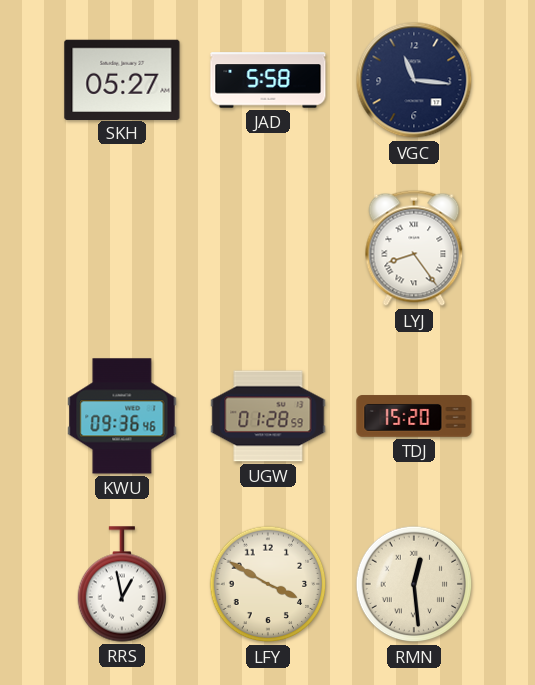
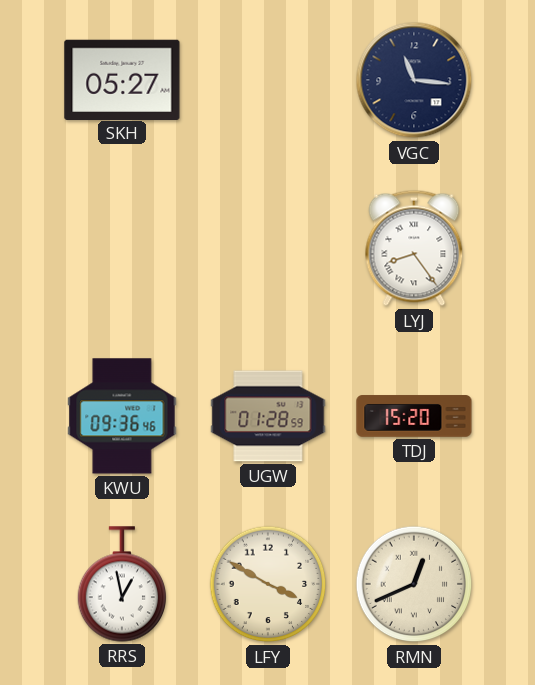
JAD: 5:58 -> none (268, 80)
RMN: 12:29 -> 12:41 (414, 584)
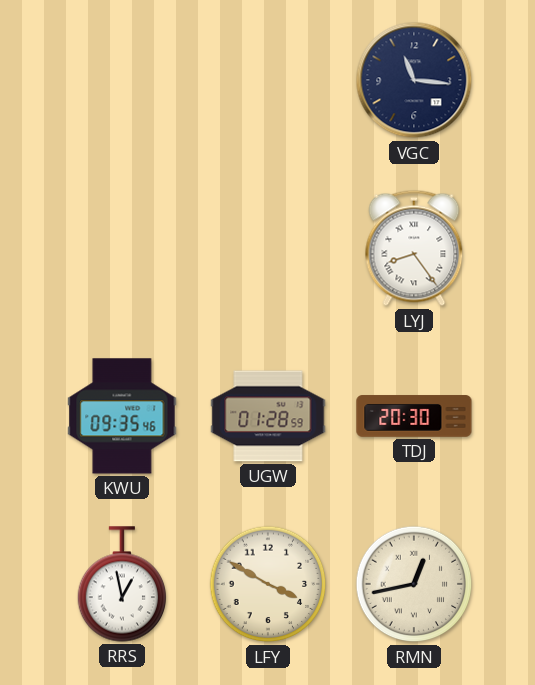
SKH: 05:27 -> none (122, 79)
KWU: 09:36 -> 09:35 (122, 416)
TDJ: 15:20 -> 20:30 (414, 416)
RMN: 12:41 -> 12:43 (414, 584)
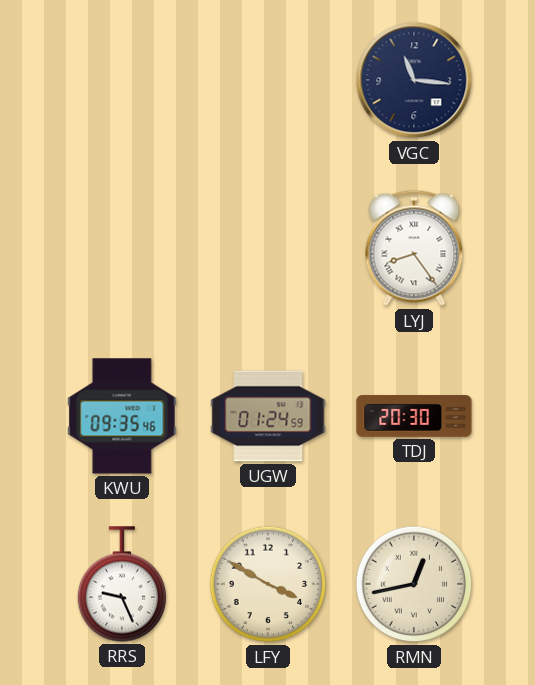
UGW: 01:28 -> 01:24 (268, 416)
RRS: 12:58 -> 9:26 (122, 584)
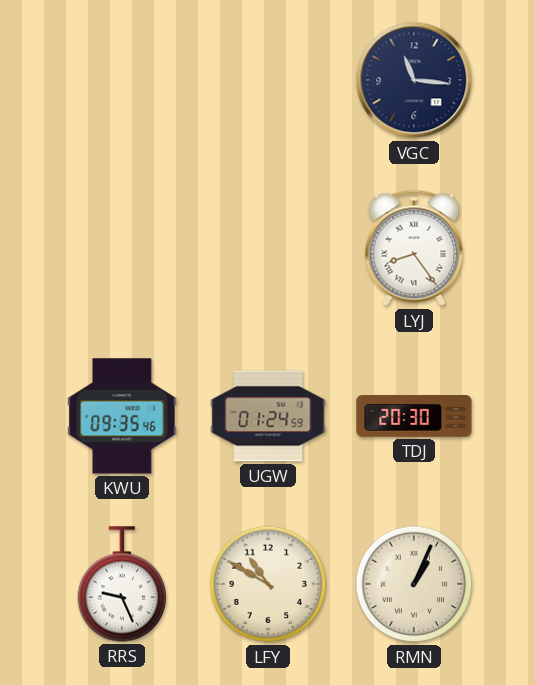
LFY: 3:50 -> 10:50 (268, 584)
RMN: 12:43 -> 1:04 (414, 584)
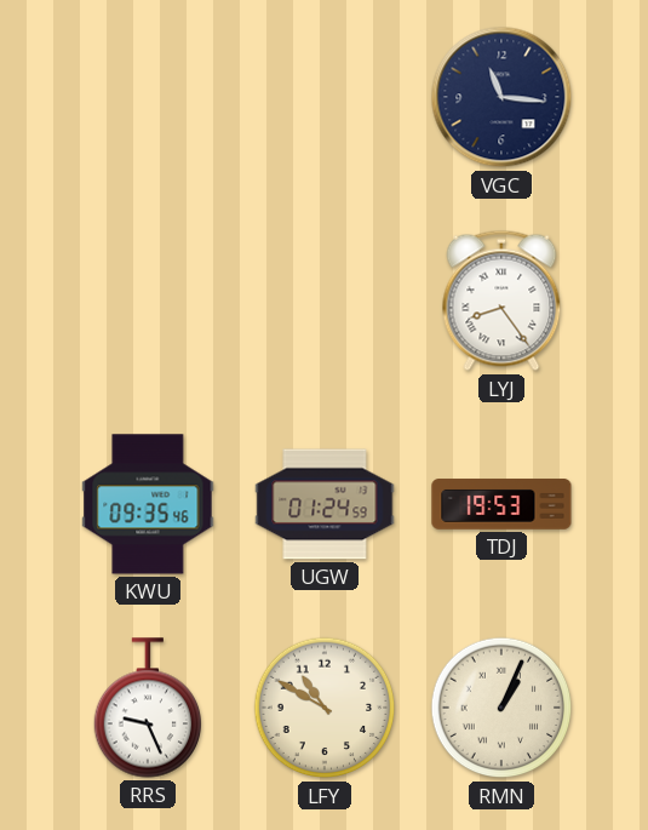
TDJ: 20:30 -> 19:53 (501, 504)
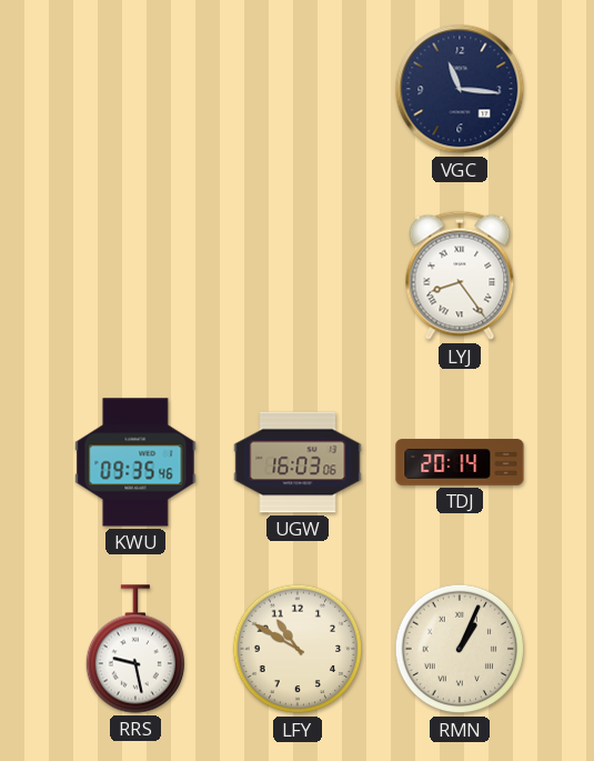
UGW: 01:24 -> 16:03 (298, 462)
TDJ: 19:53 -> 20:14 (460, 462)
RRS: 9:26 -> 9:28 (135, 649)
